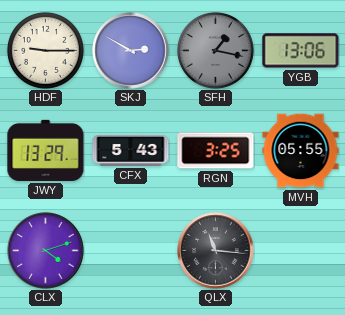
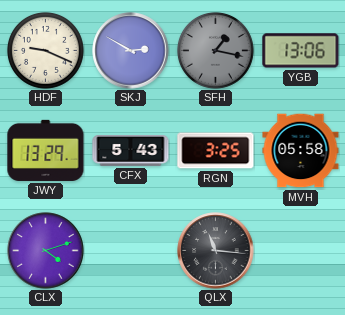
HDF: 9:15 -> 9:19 (45, 50)
MVH: 05:55 -> 05:58 (301, 151)
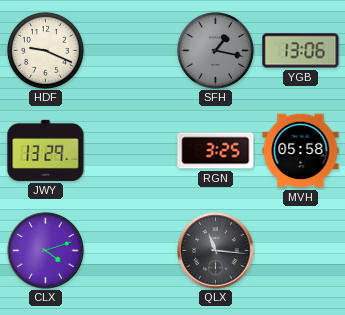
SKJ: 2:50 -> none (131, 51)
CFX: 5:43 -> none (131, 151)
